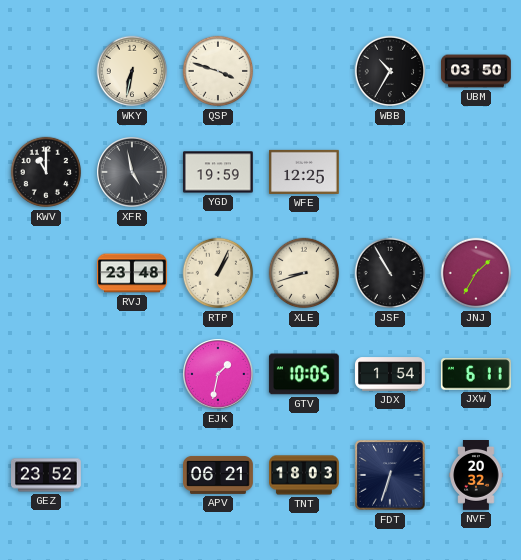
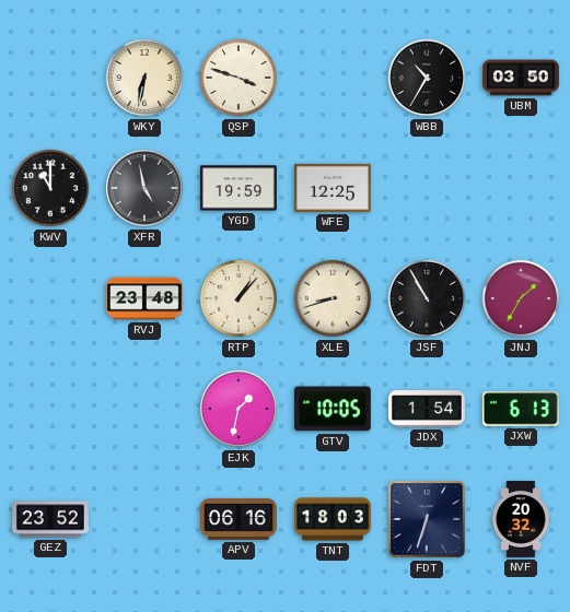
RTP: 1:04 -> 1:07 (239, 298)
JXW: 6:11 -> 6:13 (521, 409)
APV: 06:21 -> 06:16 (240, 519)
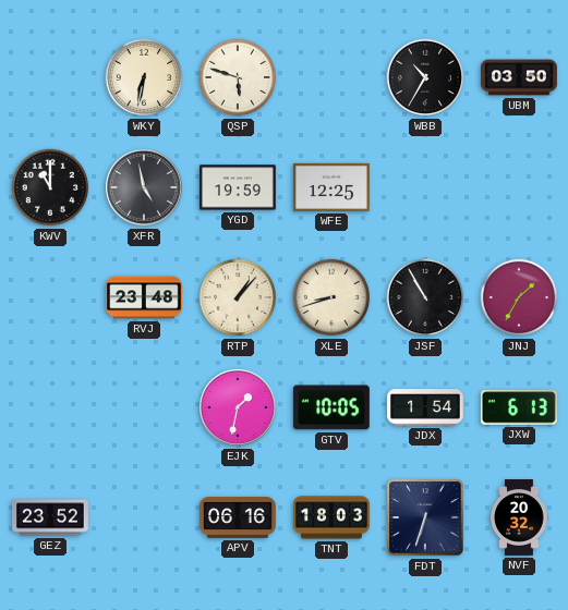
QSP: 3:48 -> 5:48 (238, 77)
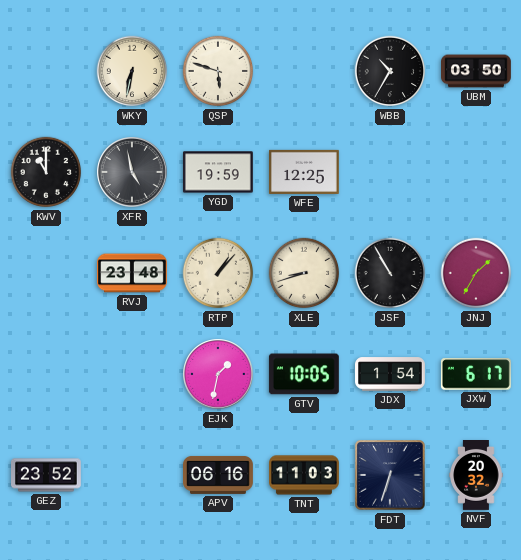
JXW: 6:13 -> 6:17 (476, 374)
TNT: 18:03 -> 11:03 (305, 475)
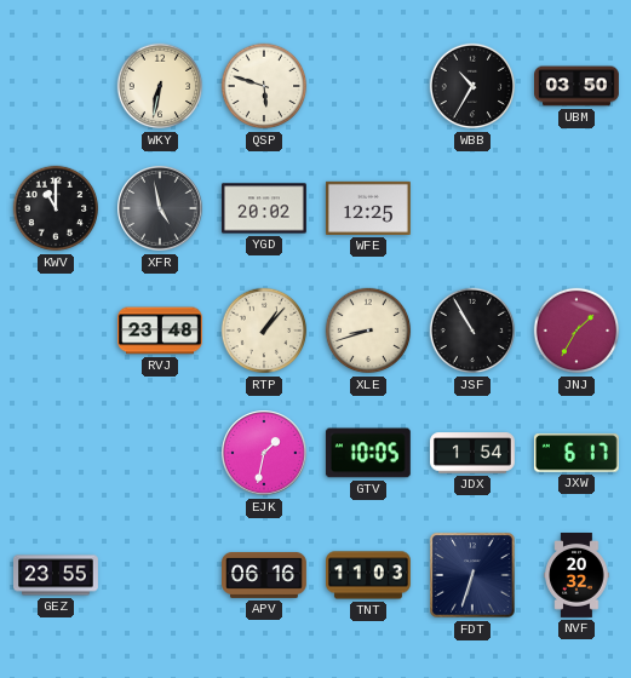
YGD: 19:59 -> 20:02 (264, 208)
GEZ: 23:52 -> 23:55 (57, 575)
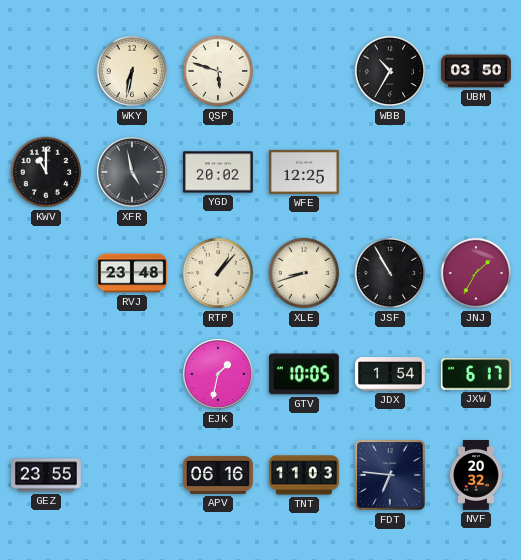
FDT: 6:33 -> 6:46 (390, 475)
